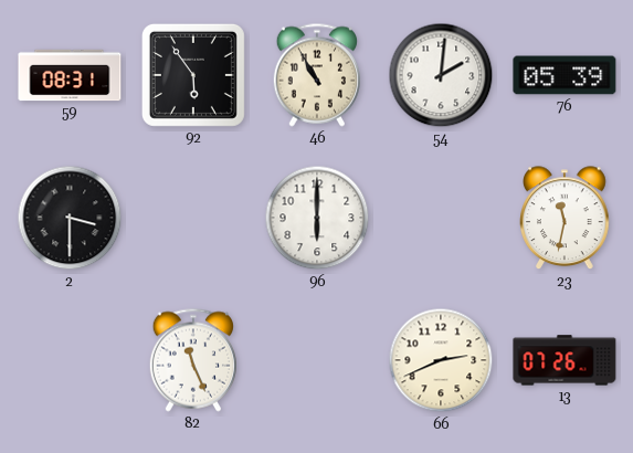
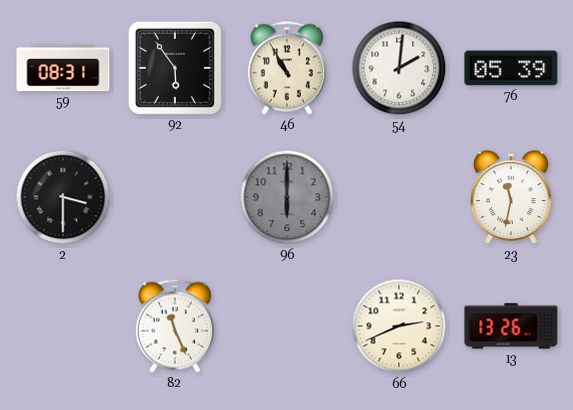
96 dial: white -> grey (287, 197)
13: 07:26 -> 13:26 (511, 326)
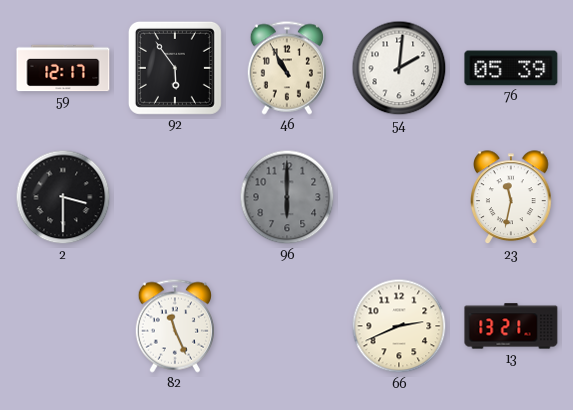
59: 08:31 -> 12:17 (63, 68)
13: 13:26 -> 13:21 (511, 326)
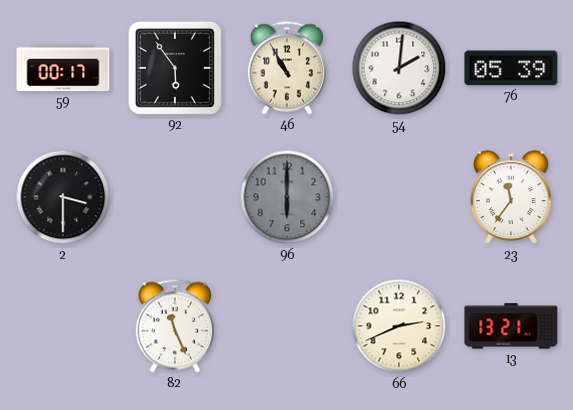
59: 12:17 -> 00:17 (63, 68)
23: 11:32 -> 11:36 (512, 198)
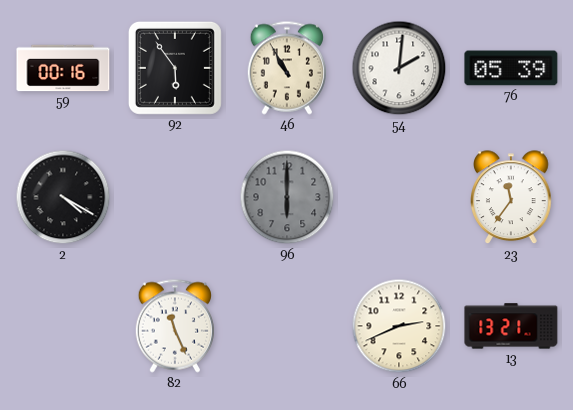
59: 00:17 -> 00:16 (63, 68)
2: 3:30 -> 4:20 (63, 197)
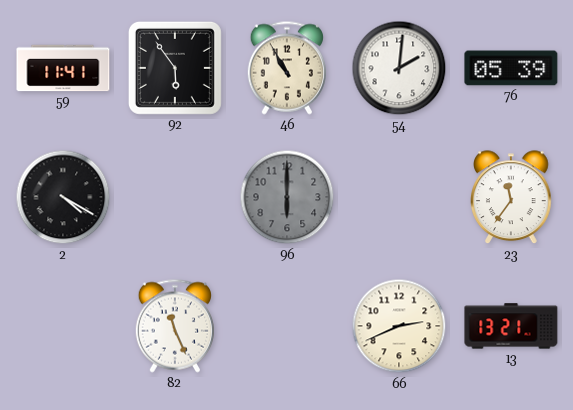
59: 00:16 -> 11:41 (63, 68)
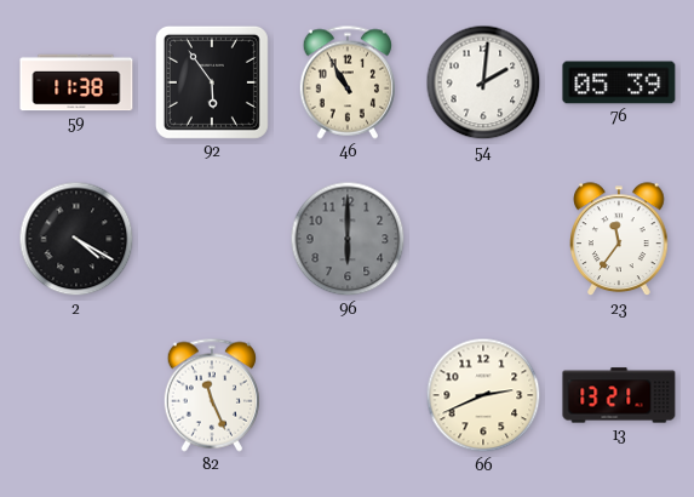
59: 11:41 -> 11:38 (76, 82)
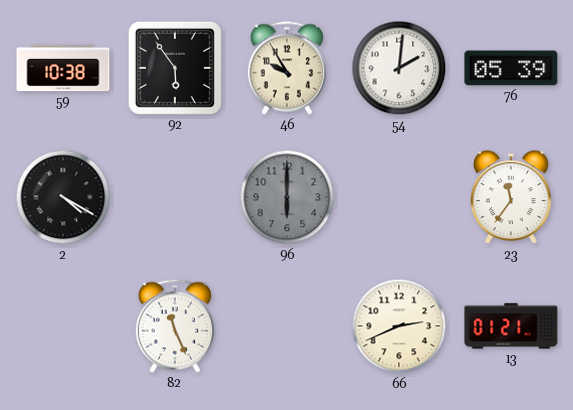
59: 11:38 -> 10:38 (63, 68)
46: 10:55 -> 9:55 (287, 68)
13: 13:21 -> 01:21 (511, 326)
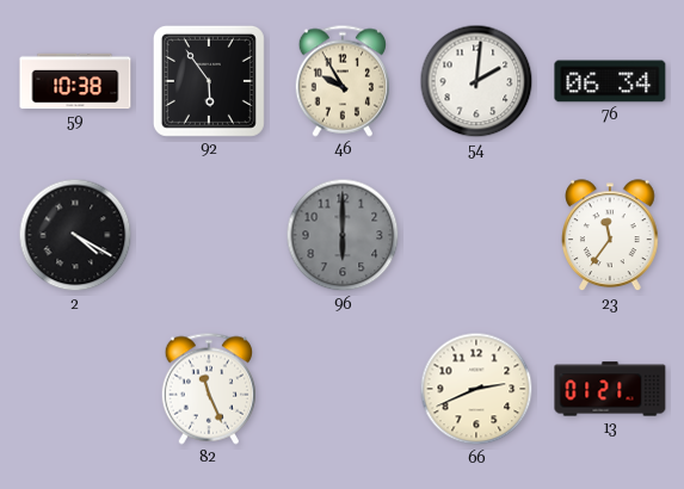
76: 05:39 -> 06:34 (610, 81)
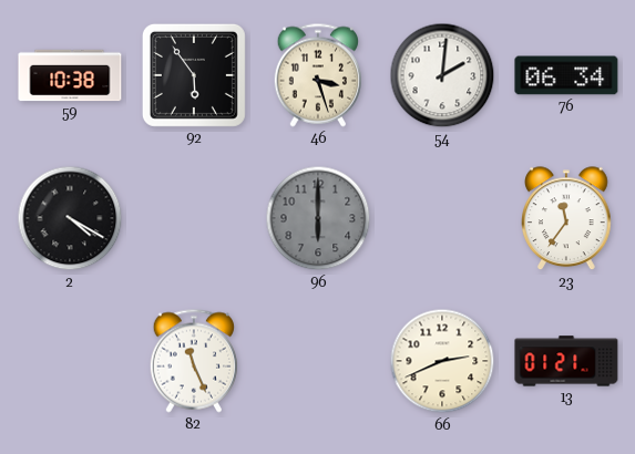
46: 9:55 -> 3:27 (318, 75)
